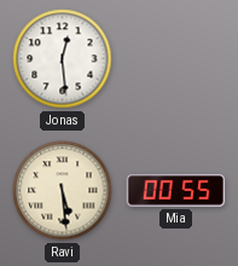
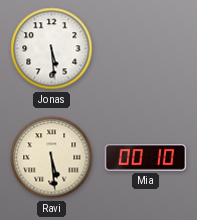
Jonas: 12:29 -> 5:29 (52, 49)
Mia: 00:55 -> 00:10 (146, 158)
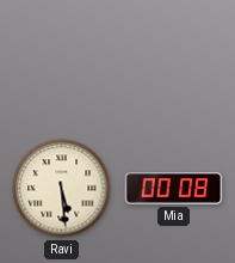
Jonas: 5:29 -> none (52, 49)
Mia: 00:10 -> 00:08 (174, 189)
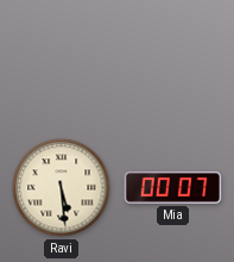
Mia: 00:08 -> 00:07 (173, 188)
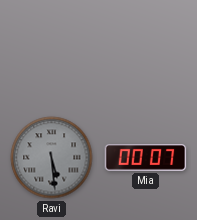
Ravi dial: cream -> grey (52, 158)
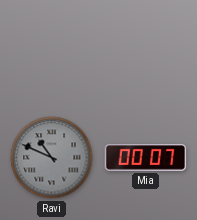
Ravi: 5:29 -> 10:49 (52, 158)
